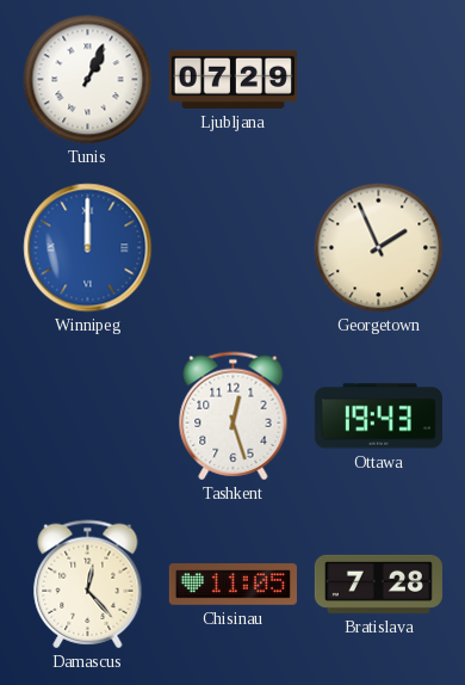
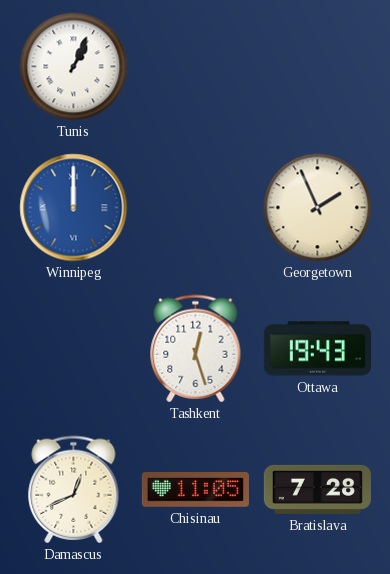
Ljubljana: 07:29 -> none (232, 79)
Damascus: 12:23 -> 12:41 (74, 490)
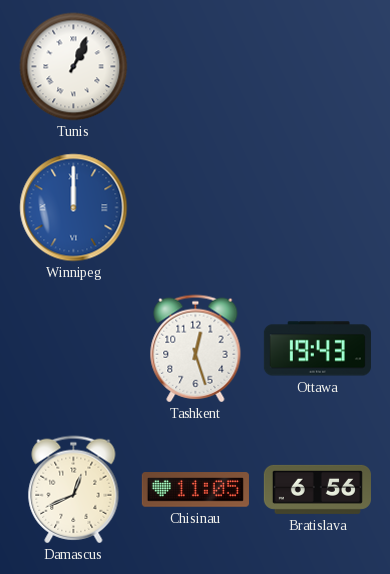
Georgetown: 1:56 -> none (318, 208)
Bratislava: 7:28 -> 6:56 (317, 489)
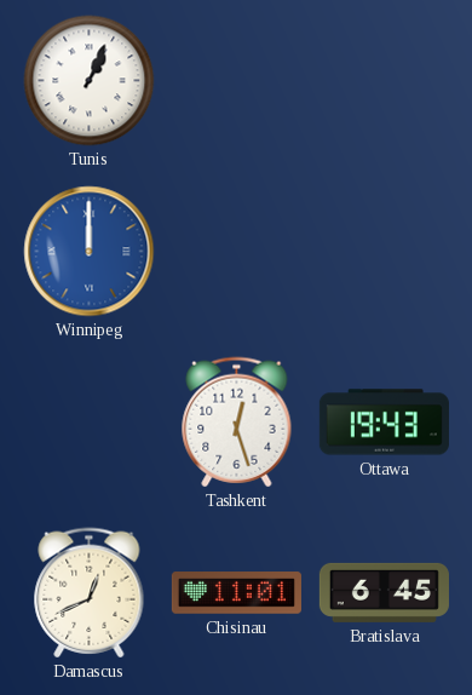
Chisinau: 11:05 -> 11:01 (236, 593)
Bratislava: 6:56 -> 6:45 (384, 592)
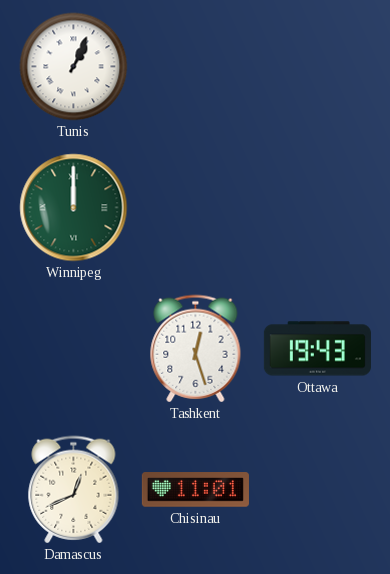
Winnipeg dial: blue -> green (74, 208)
Bratislava: 6:45 -> none (384, 592)
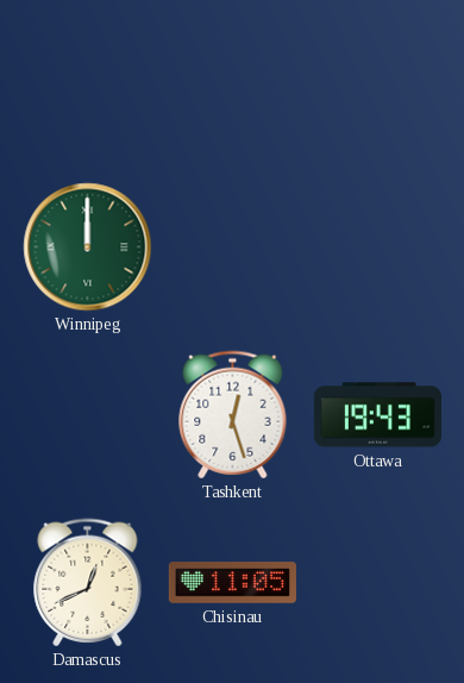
Tunis: 1:04 -> none (74, 67)
Chisinau: 11:01 -> 11:05 (232, 583)
